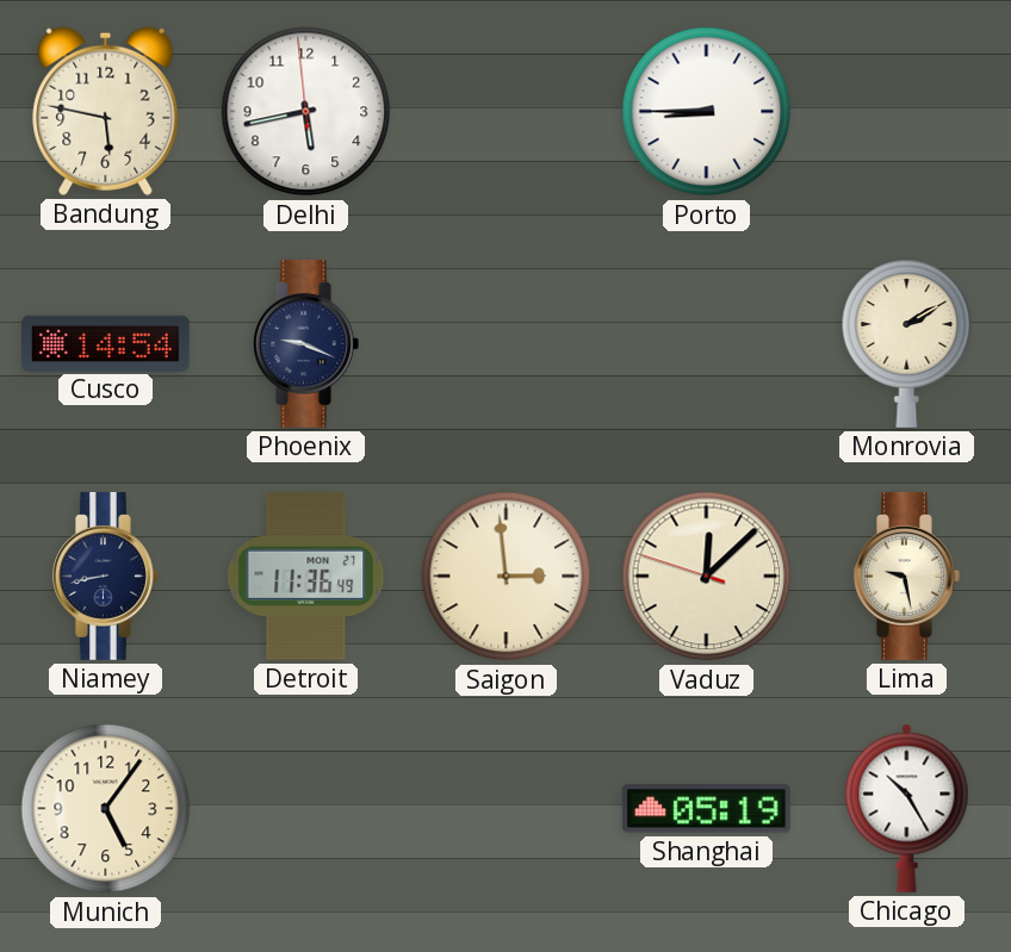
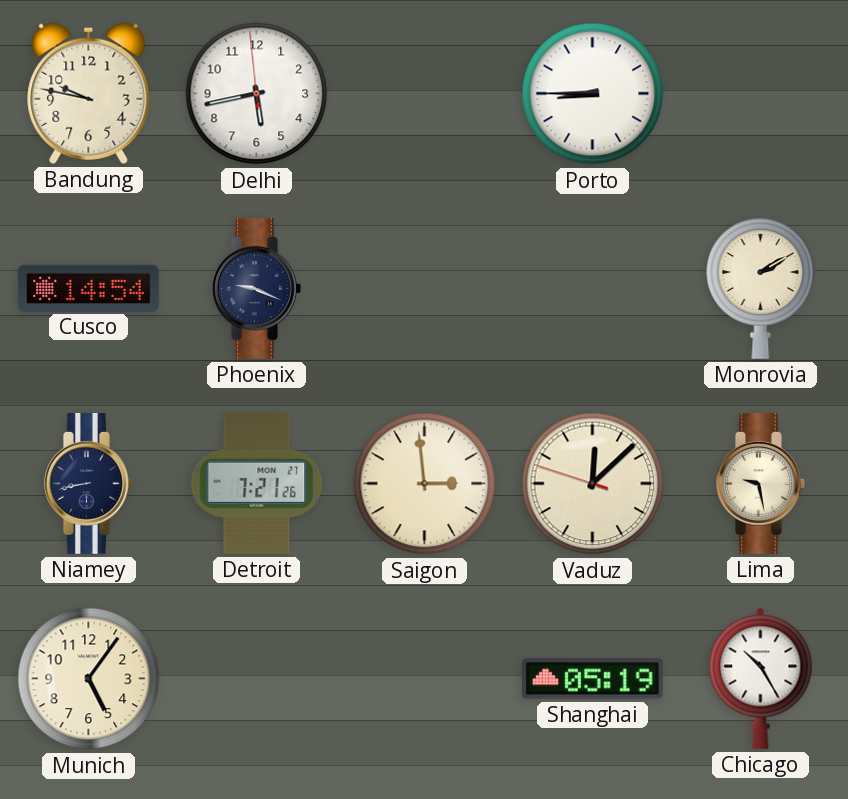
Bandung: 5:47 -> 9:47 (89, 93)
Detroit: 11:36 -> 7:21 (257, 483)
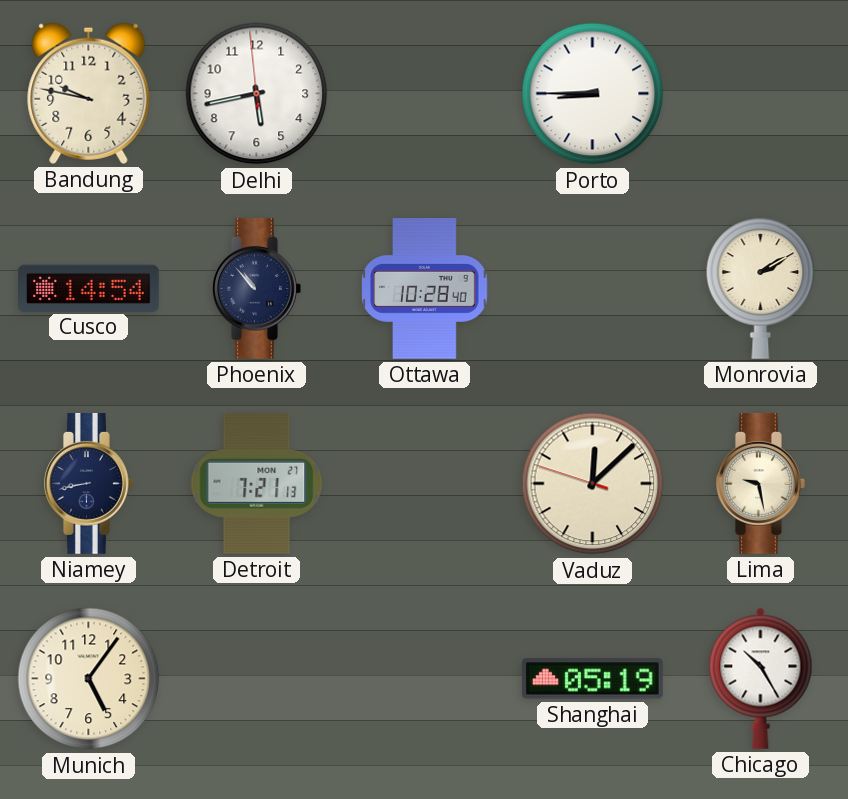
Phoenix: 9:19 -> 10:53 (257, 289)
Ottawa: none -> 10:28 (425, 289)
Detroit: 7:21:26 -> 7:21:13 (257, 483)
Saigon: 2:59 -> none (425, 484)
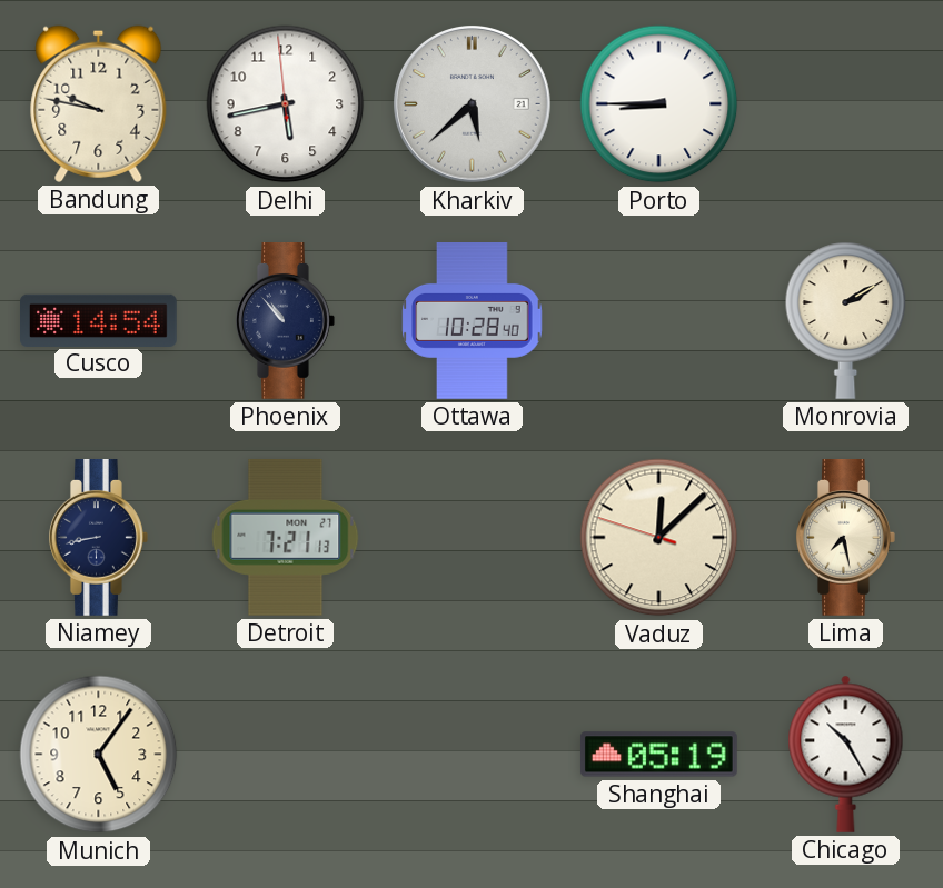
Kharkiv: none -> 5:38 (473, 104)
Lima: 9:28 -> 7:28 (846, 538)
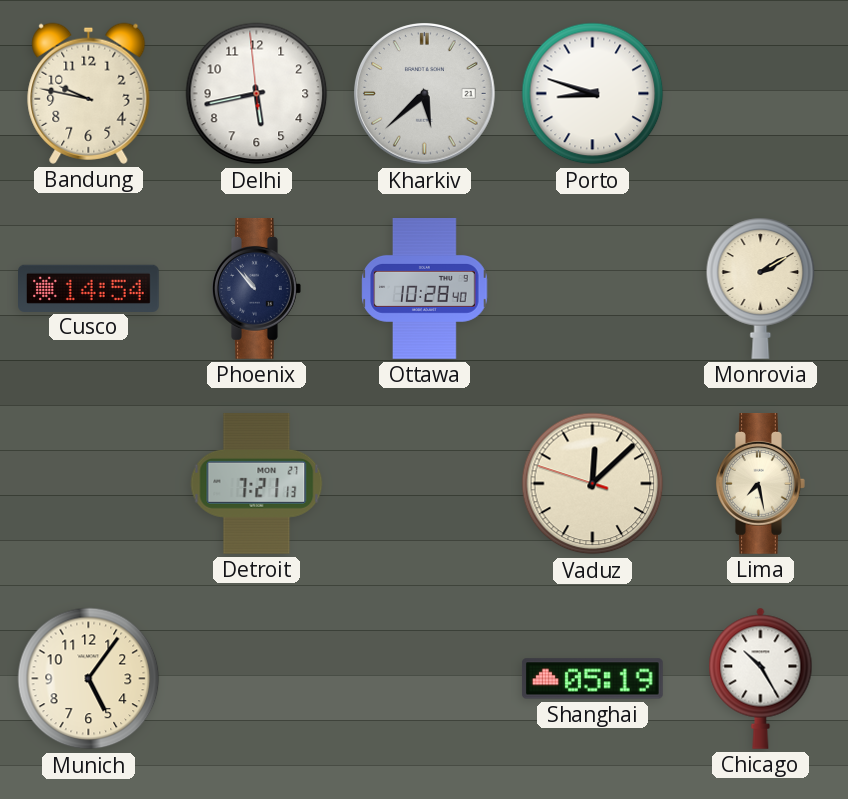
Porto: 8:45 -> 8:48 (593, 94)
Niamey: 8:43 -> none (99, 538)
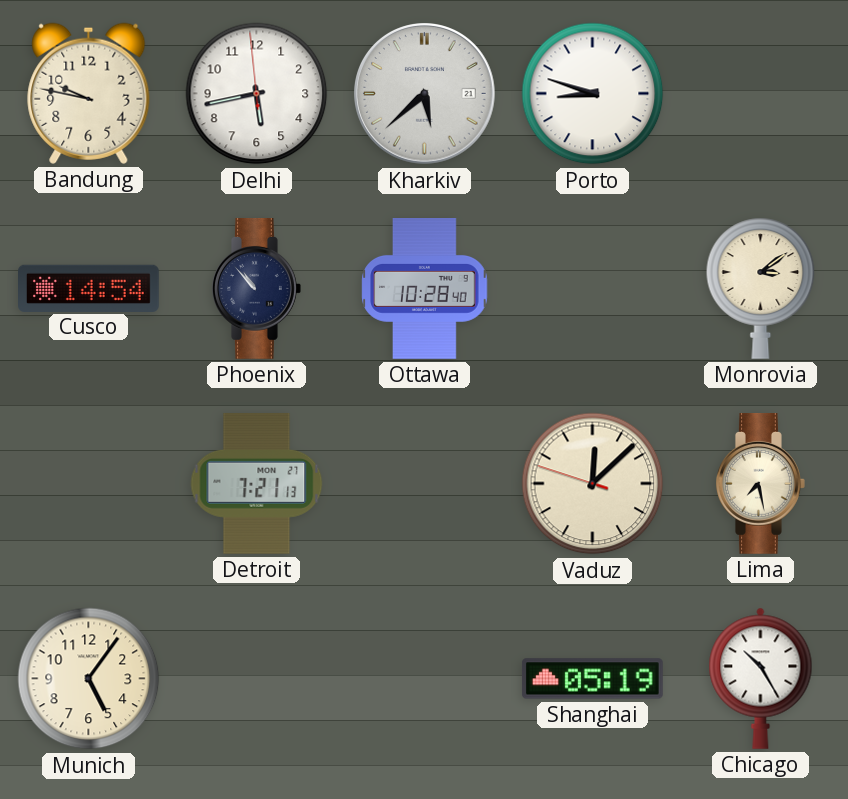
Monrovia: 2:10 -> 3:09 (761, 288)
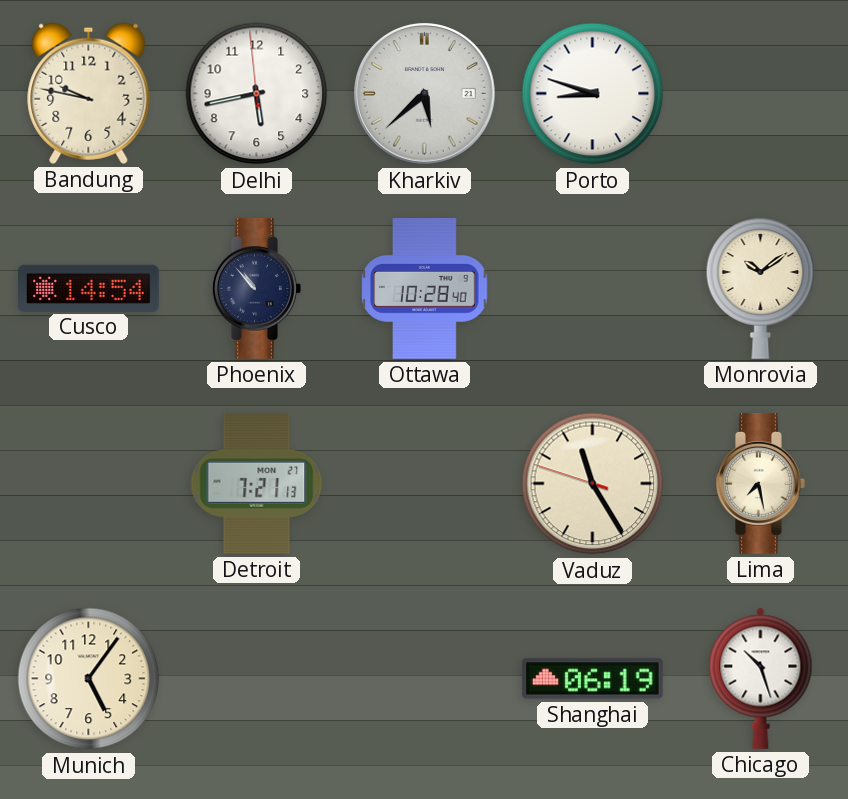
Monrovia: 3:09 -> 10:09 (761, 288)
Vaduz: 12:07 -> 11:24 (593, 484)
Shanghai: 05:19 -> 06:19 (593, 679)
Chicago: 10:25 -> 10:27 (761, 678)
